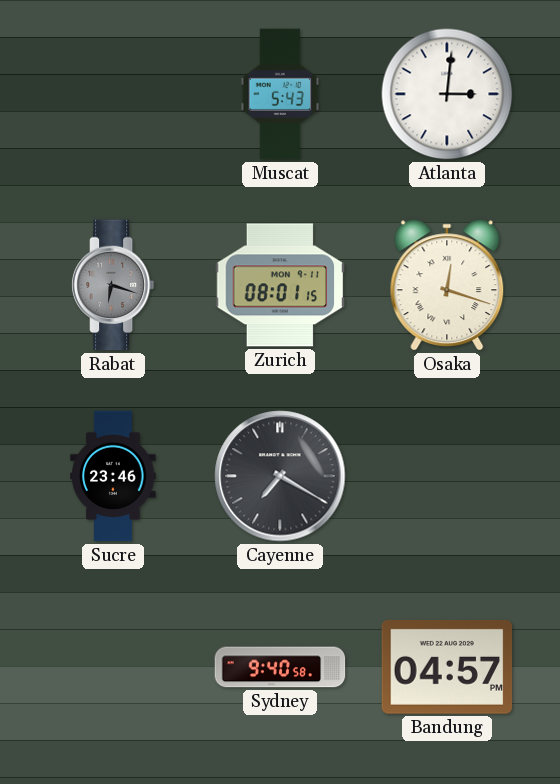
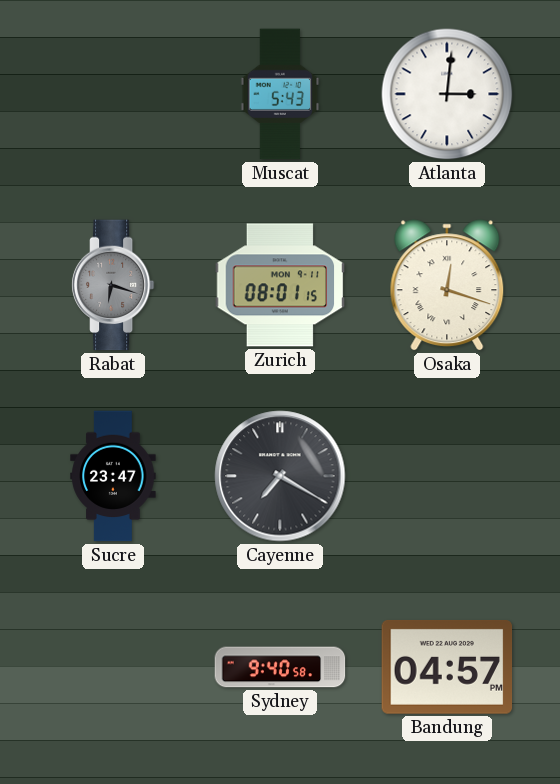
Sucre: 23:46 -> 23:47 (113, 476)
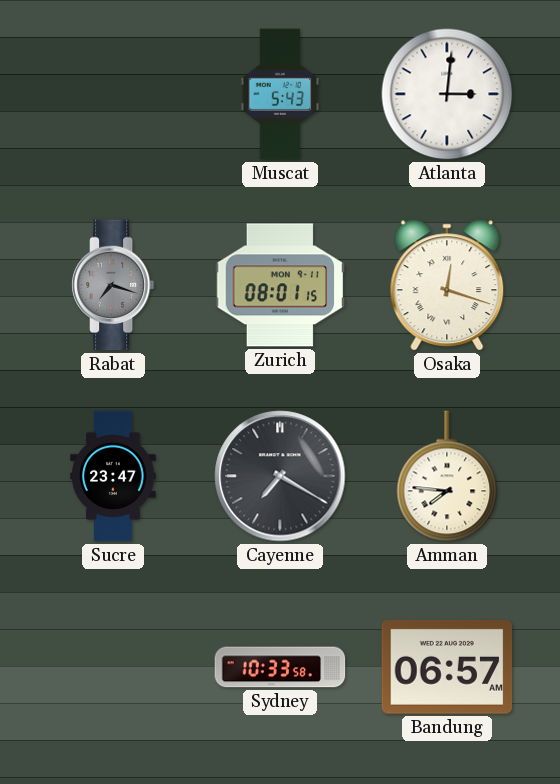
Rabat: 6:18 -> 7:18 (113, 285)
Amman: none -> 7:46 (447, 476)
Sydney: 9:40 -> 10:33 (280, 667)
Bandung: 04:57 -> 06:57 (447, 667)
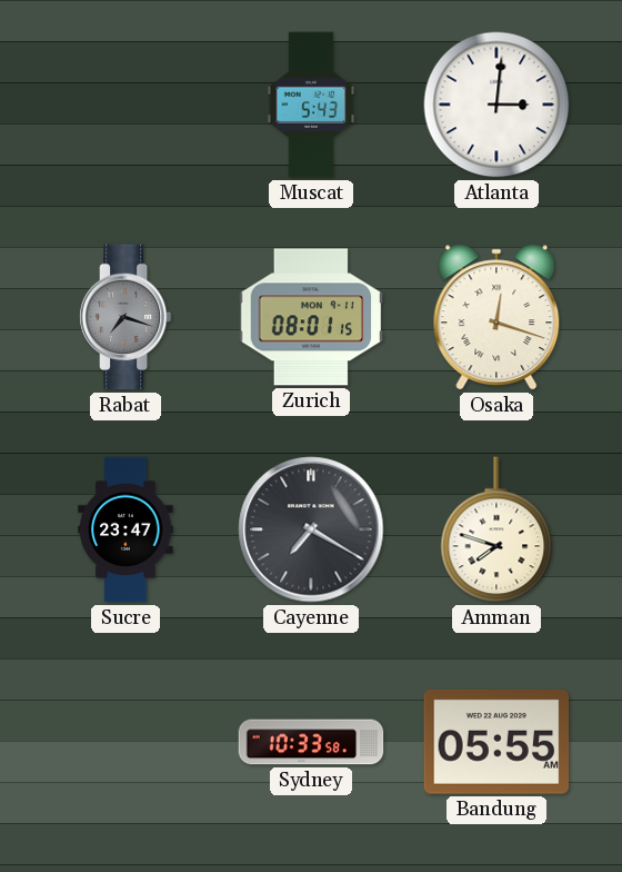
Amman: 7:46 -> 7:48 (496, 529)
Bandung: 06:57 -> 05:55 (496, 742)
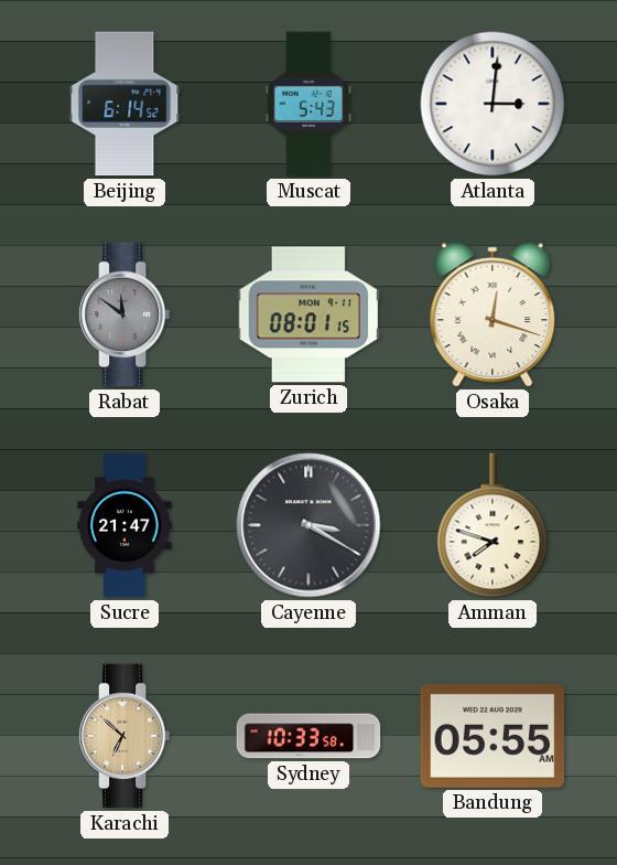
Beijing: none -> 6:14 (125, 104)
Rabat: 7:18 -> 11:51 (125, 314)
Sucre: 23:47 -> 21:47 (125, 525)
Cayenne: 7:20 -> 3:20 (308, 525)
Karachi: none -> 6:52 (125, 736)
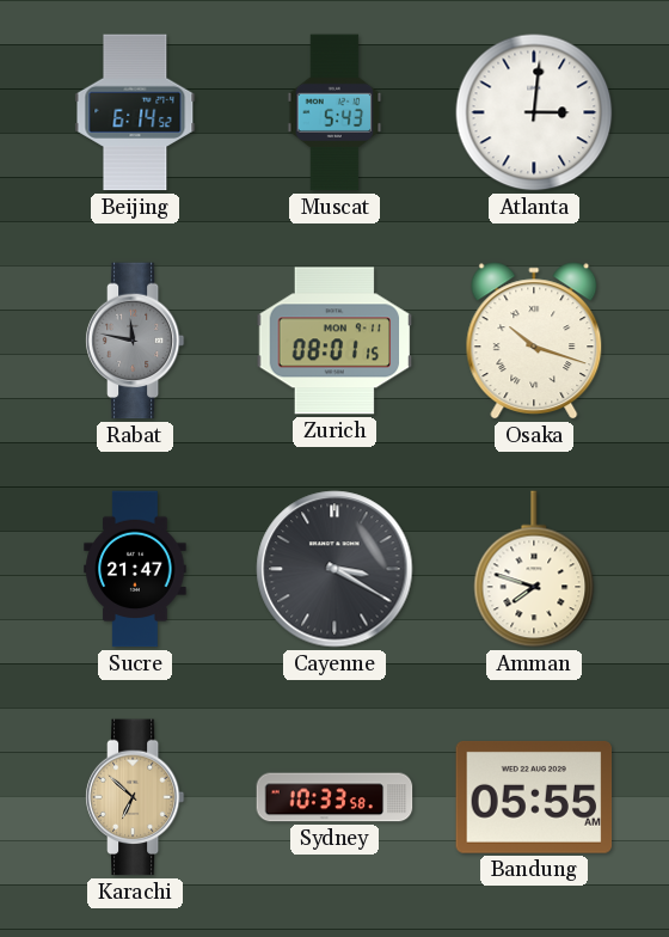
Rabat: 11:51 -> 11:47 (135, 341)
Osaka: 12:18 -> 10:18 (534, 341)
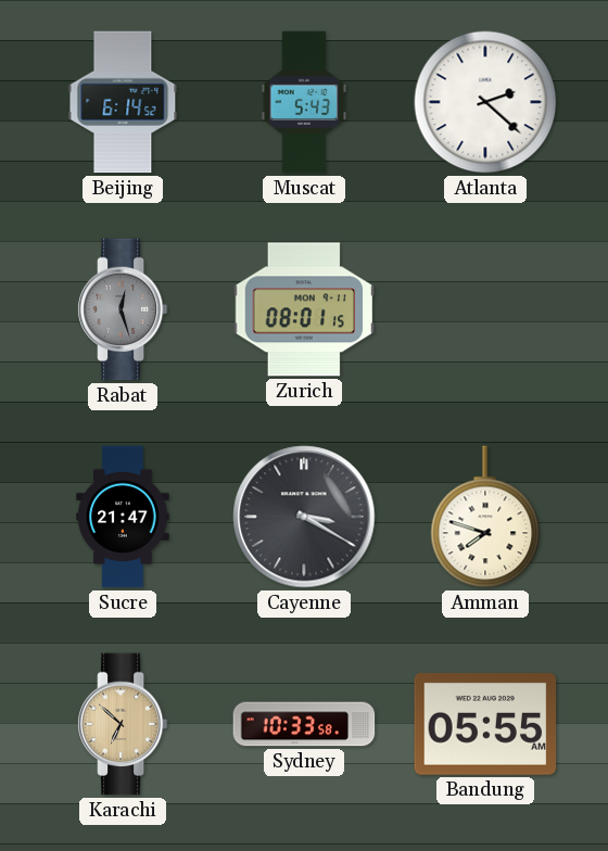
Atlanta: 3:01 -> 2:22 (485, 102)
Rabat: 11:47 -> 12:27 (123, 309)
Osaka: 10:18 -> none (534, 341)
